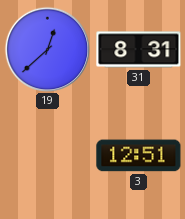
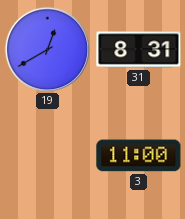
19: 12:38 -> 12:40 (47, 49)
3: 12:51 -> 11:00 (139, 156)
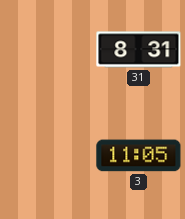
19: 12:40 -> none (47, 49)
3: 11:00 -> 11:05 (139, 156)
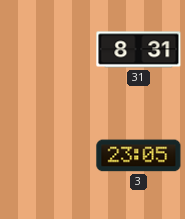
3: 11:05 -> 23:05 (139, 156)
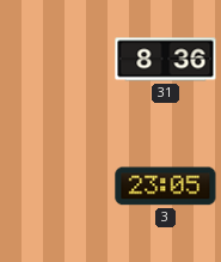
31: 8:31 -> 8:36 (166, 60)
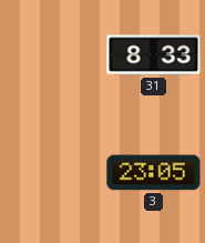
31: 8:36 -> 8:33 (154, 55)
